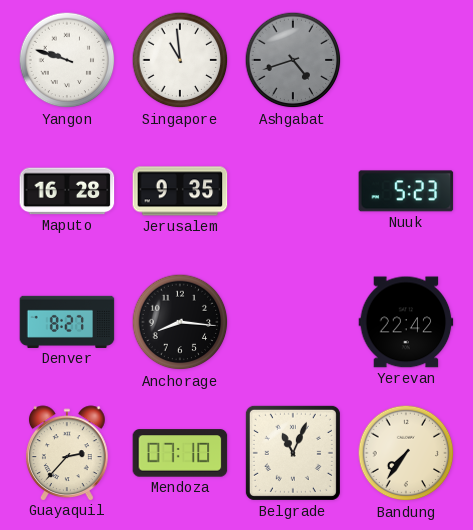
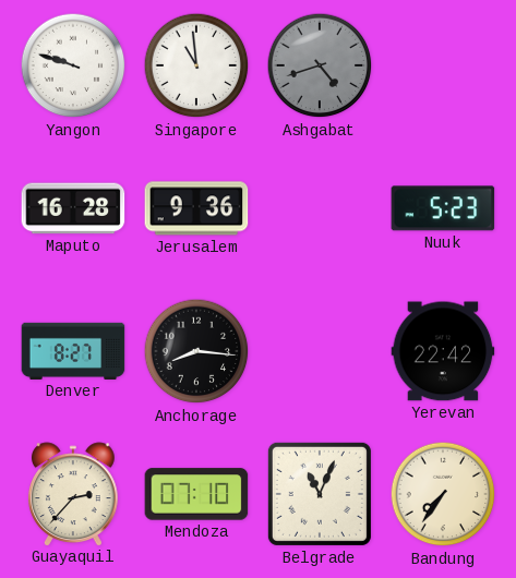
Jerusalem: 9:35 -> 9:36 (196, 208)
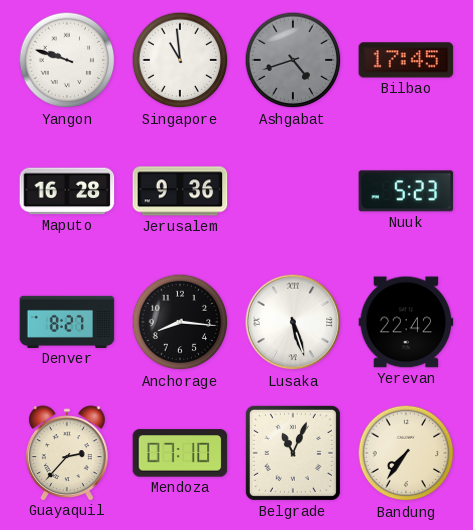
Bilbao: none -> 17:45 (406, 60)
Lusaka: none -> 5:27 (293, 322)
